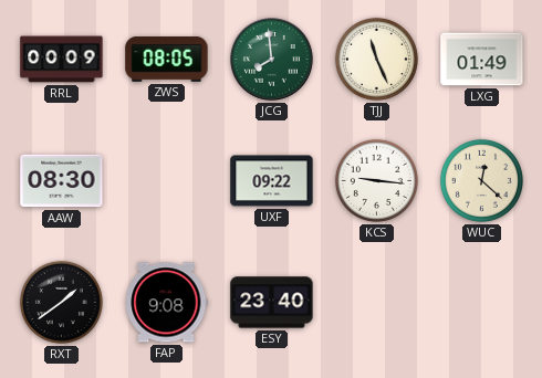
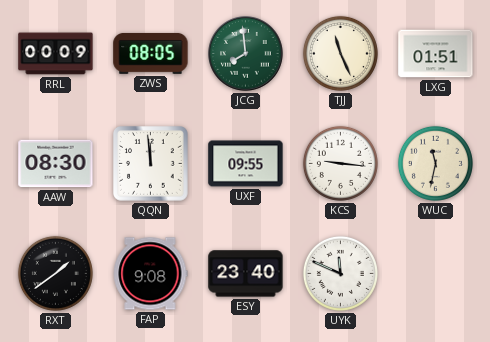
LXG: 01:49 -> 01:51 (436, 54)
QQN: none -> 11:59 (151, 164)
UXF: 09:22 -> 09:55 (246, 164)
WUC: 12:22 -> 11:32 (435, 163)
UYK: none -> 11:49 (340, 273)
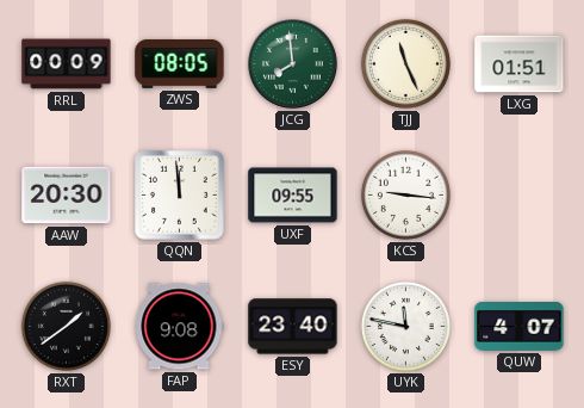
AAW: 08:30 -> 20:30 (67, 196)
WUC: 11:32 -> none (435, 163)
UYK: 11:49 -> 11:47 (405, 326)
QUW: none -> 4:07 (520, 327)
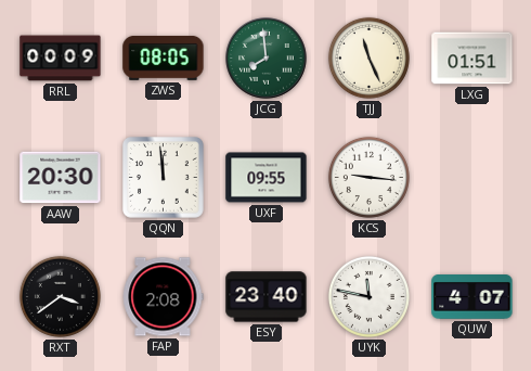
RXT: 1:39 -> 3:39 (60, 296)
FAP: 9:08 -> 2:08 (164, 297)
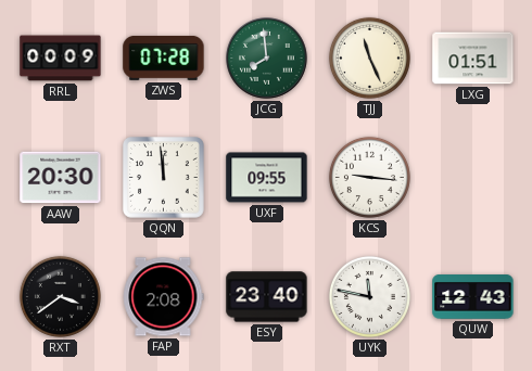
ZWS: 08:05 -> 07:28 (164, 57)
QUW: 4:07 -> 12:43 (473, 297)
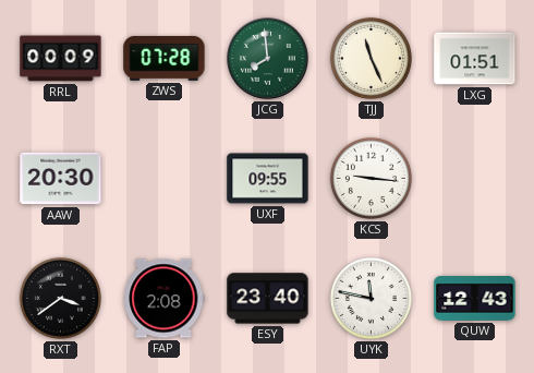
QQN: 11:59 -> none (164, 178)
